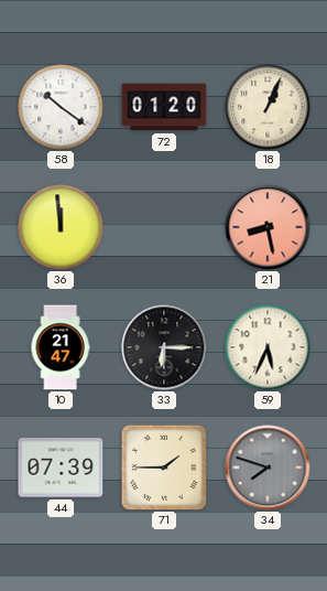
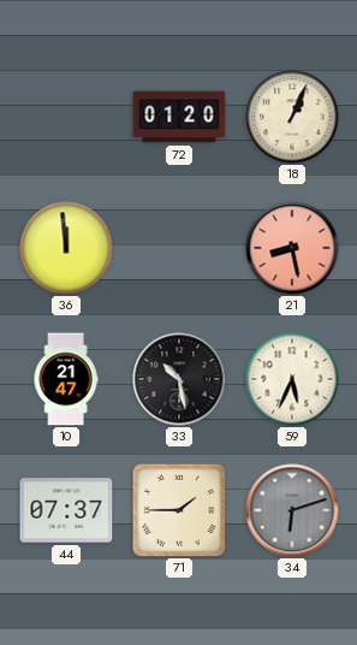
58: 10:21 -> none (61, 107)
33: 6:15 -> 10:28 (179, 379)
44: 07:39 -> 07:37 (66, 510)
34: 7:48 -> 6:12 (292, 510)
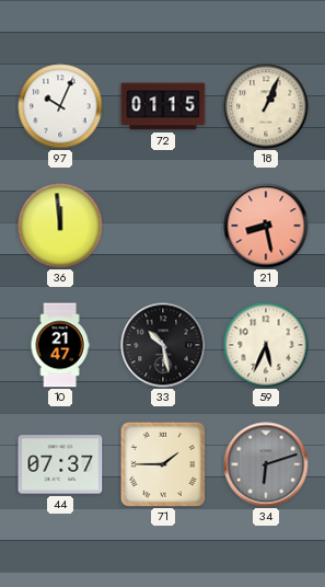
97: none -> 10:04 (60, 106)
72: 01:20 -> 01:15 (163, 106)
